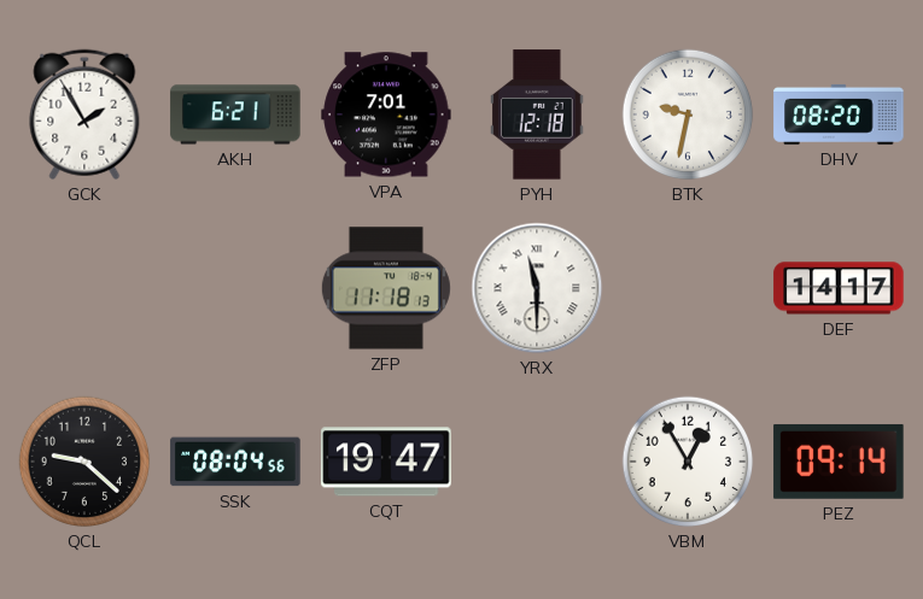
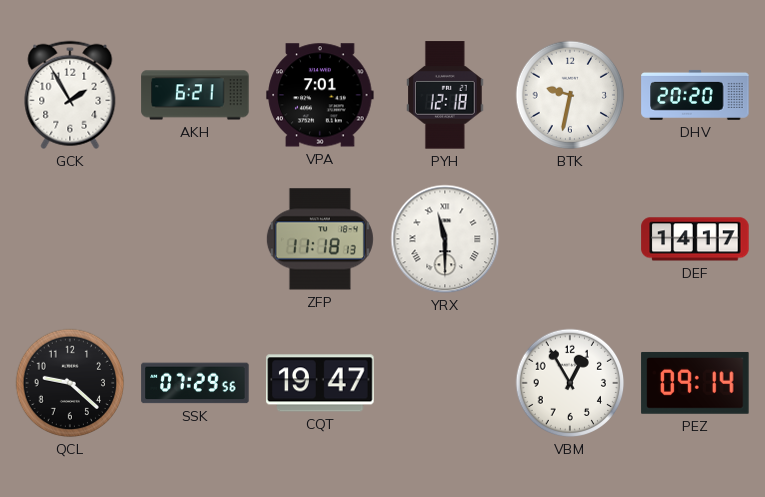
DHV: 08:20 -> 20:20 (695, 95)
SSK: 08:04 -> 07:29 (195, 383)
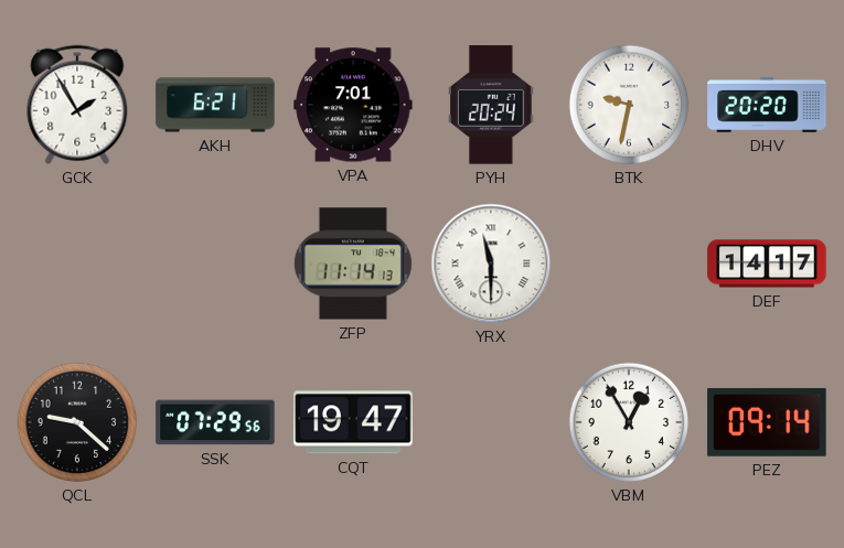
PYH: 12:18 -> 20:24 (491, 105)
ZFP: 11:18 -> 11:14 (353, 264)
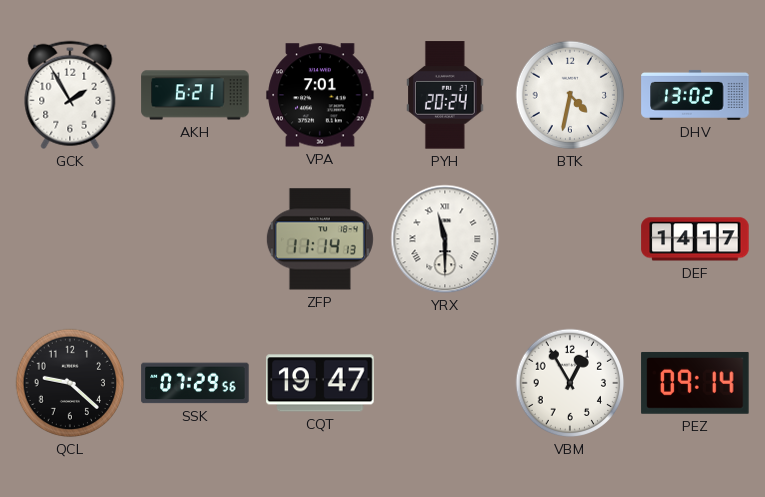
BTK: 9:32 -> 4:32 (570, 95)
DHV: 20:20 -> 13:02 (695, 95)
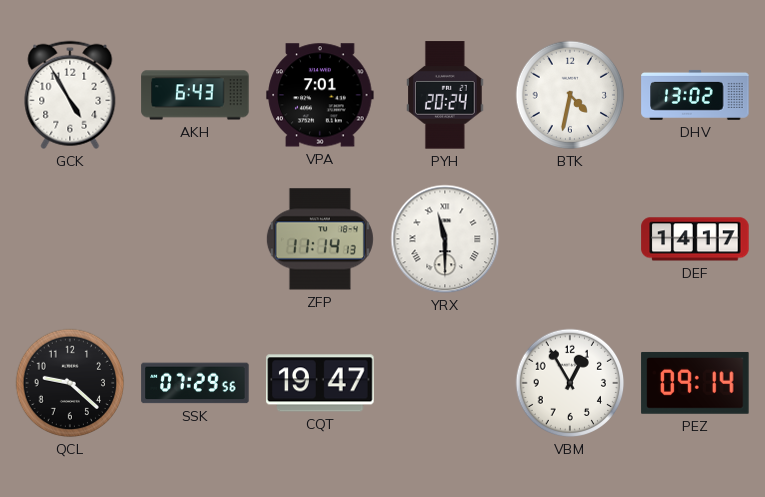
GCK: 1:55 -> 4:55 (70, 95)
AKH: 6:21 -> 6:43 (195, 95)
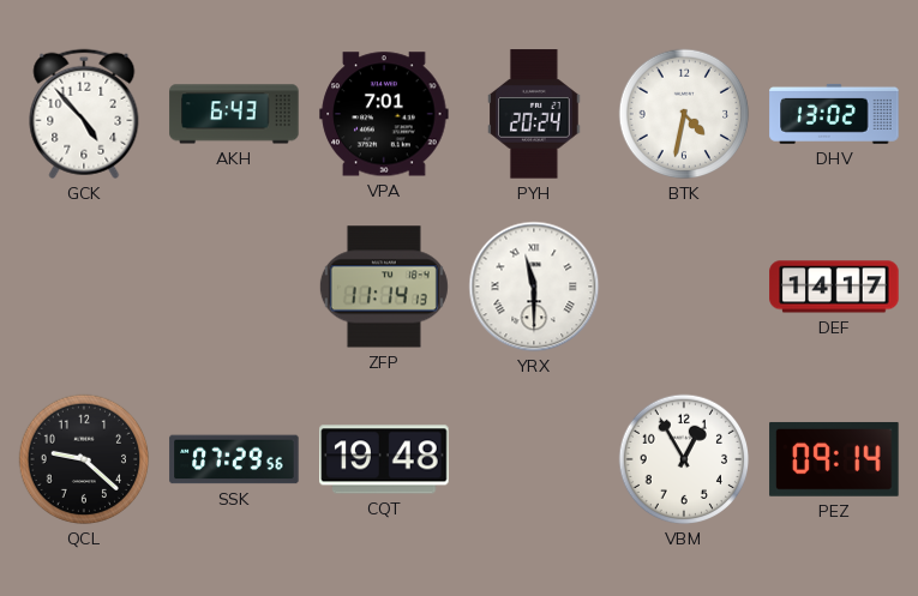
GCK: 4:55 -> 4:53 (84, 114)
CQT: 19:47 -> 19:48 (384, 459)
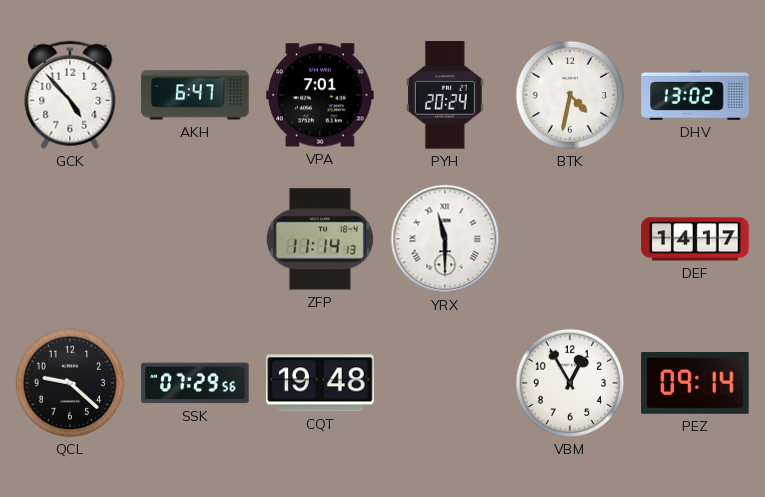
AKH: 6:43 -> 6:47 (195, 95)
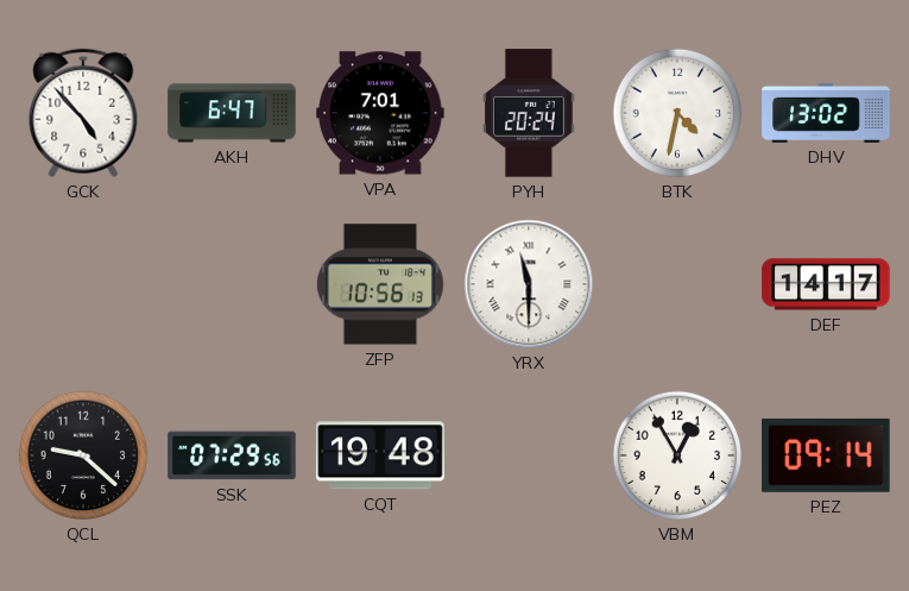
ZFP: 11:14 -> 10:56 (380, 284)
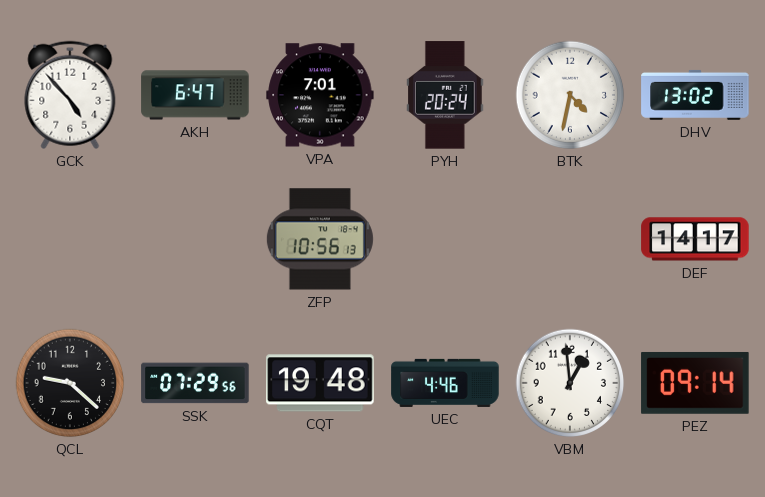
YRX: 11:30 -> none (529, 284)
UEC: none -> 4:46 (445, 383)
VBM: 12:55 -> 12:59 (570, 383)
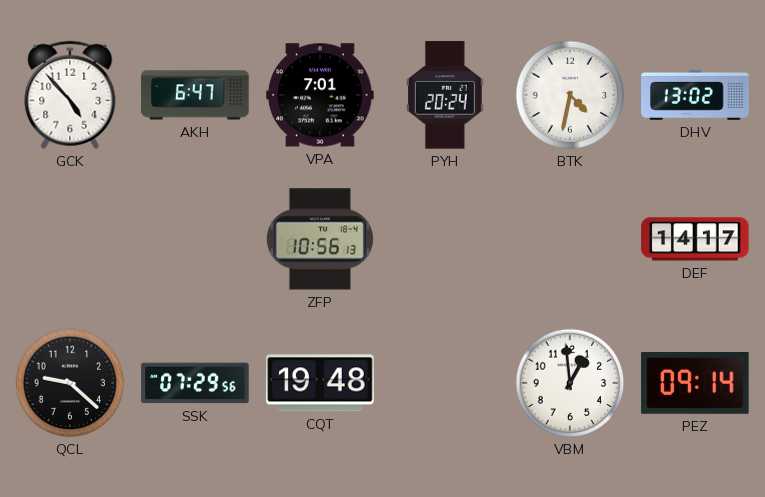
UEC: 4:46 -> none (445, 383)
